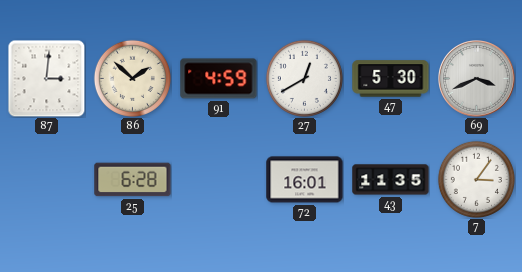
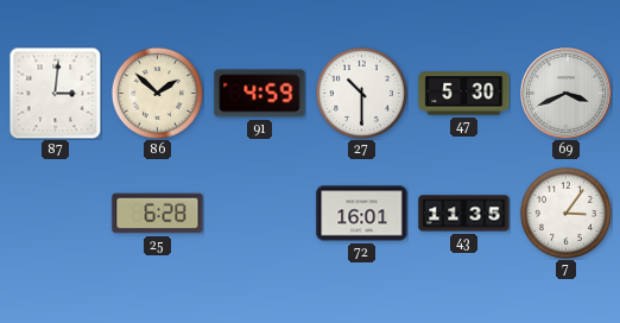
27: 12:40 -> 10:30 (361, 93)
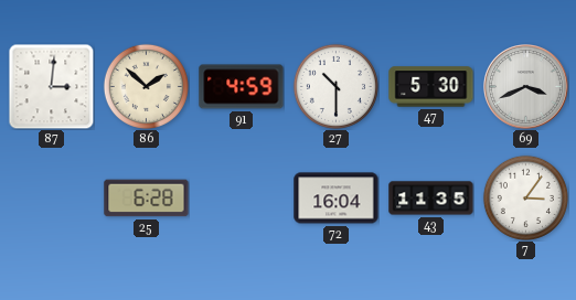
72: 16:01 -> 16:04 (337, 199)
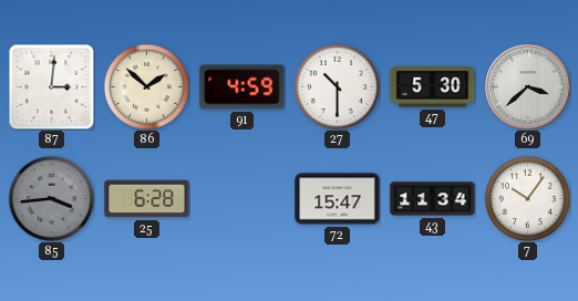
69: 3:41 -> 3:38 (528, 87)
85: none -> 3:44 (51, 198)
72: 16:04 -> 15:47 (338, 199)
43: 11:35 -> 11:34 (433, 199)
7: 3:06 -> 10:06 (527, 198)
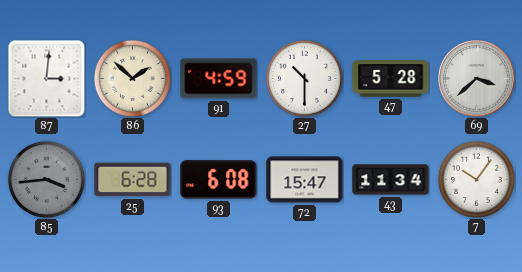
47: 5:30 -> 5:28 (391, 79)
93: none -> 6:08 (219, 180)
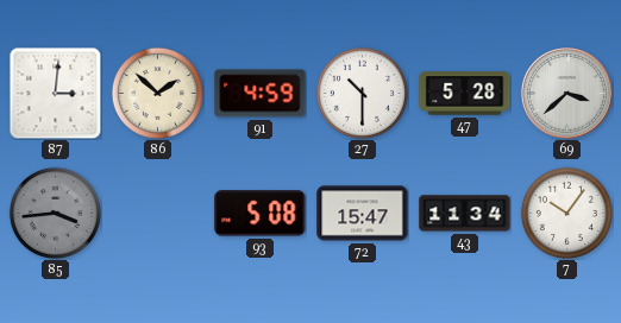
25: 6:28 -> none (133, 180)
93: 6:08 -> 5:08 (261, 214)
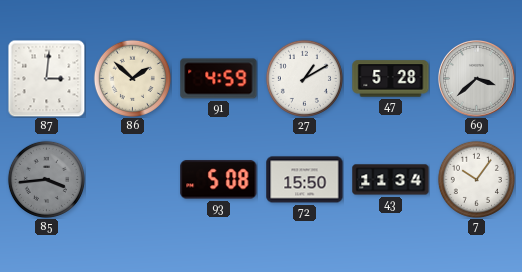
27: 10:30 -> 1:10 (304, 78)
72: 15:47 -> 15:50 (305, 180)
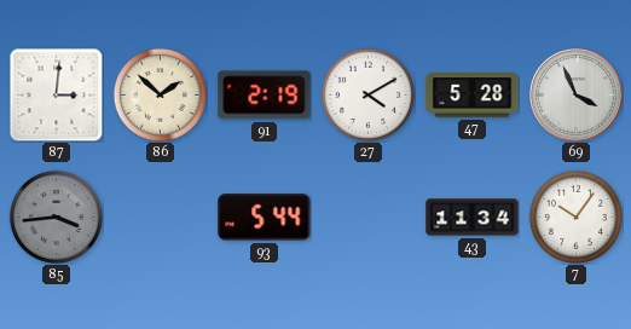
91: 4:59 -> 2:19 (265, 96)
27: 1:10 -> 4:10 (367, 94)
69: 3:38 -> 3:56 (577, 96)
93: 5:08 -> 5:44 (265, 218)
72: 15:50 -> none (305, 180)
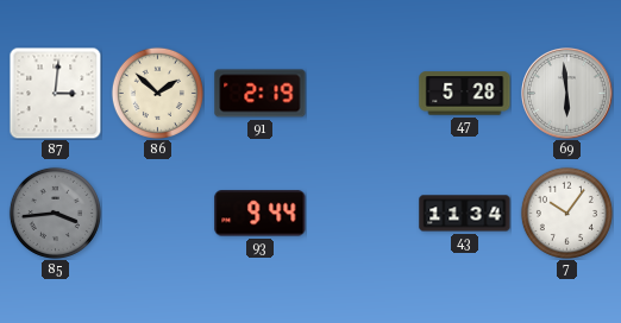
27: 4:10 -> none (367, 94)
69: 3:56 -> 5:59 (567, 94)
93: 5:44 -> 9:44 (261, 214)
